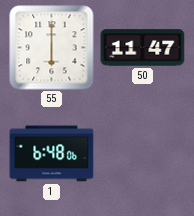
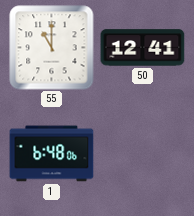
55: 6:00 -> 11:00 (52, 48)
50: 11:47 -> 12:41 (143, 48)
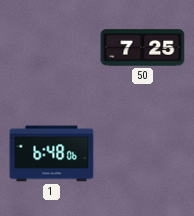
55: 11:00 -> none (52, 48)
50: 12:41 -> 7:25 (143, 48)
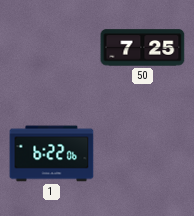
1: 6:48 -> 6:22 (52, 154)
